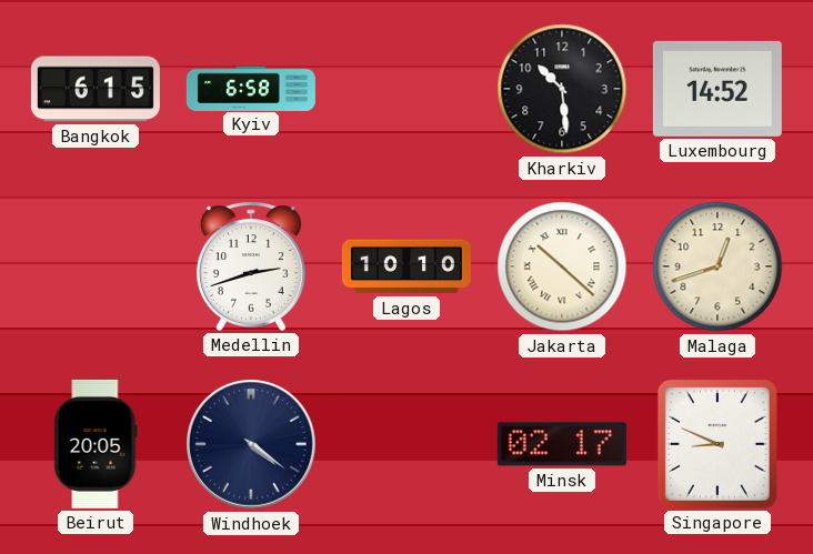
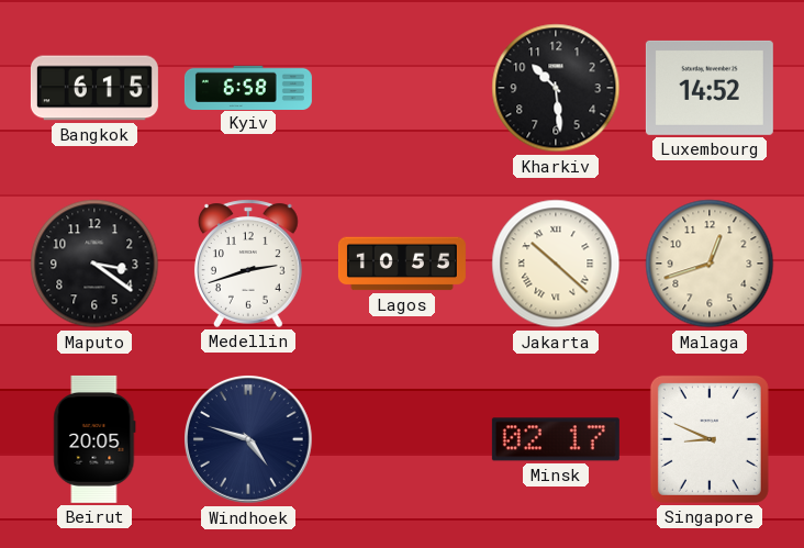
Maputo: none -> 3:21 (94, 264)
Lagos: 10:10 -> 10:55 (402, 264)
Windhoek: 4:21 -> 4:48 (249, 440)
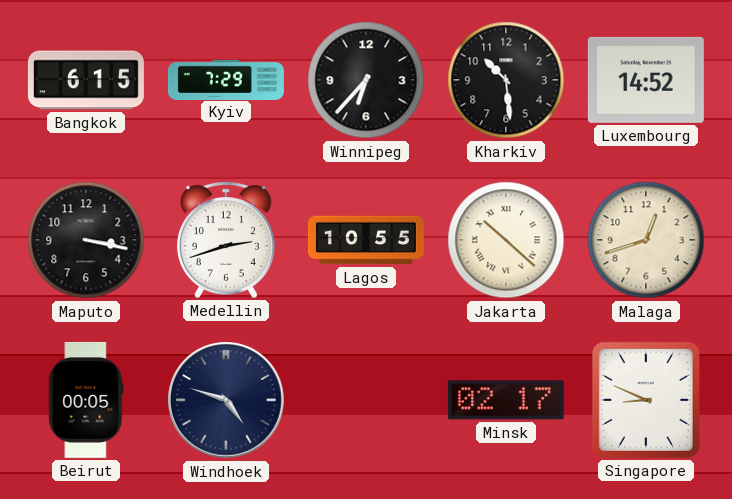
Kyiv: 6:58 -> 7:29 (226, 79)
Winnipeg: none -> 6:37 (366, 80)
Maputo: 3:21 -> 3:17 (86, 240)
Beirut: 20:05 -> 00:05 (86, 400)
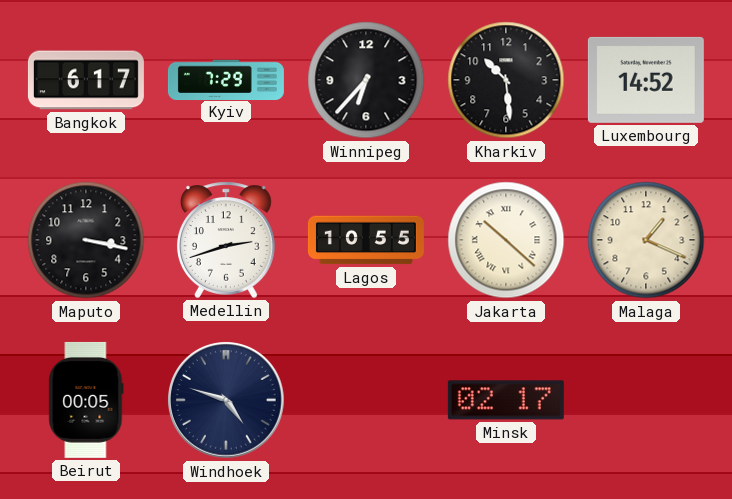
Bangkok: 6:15 -> 6:17 (86, 80)
Malaga: 12:42 -> 1:19 (646, 240)
Singapore: 8:49 -> none (646, 400)
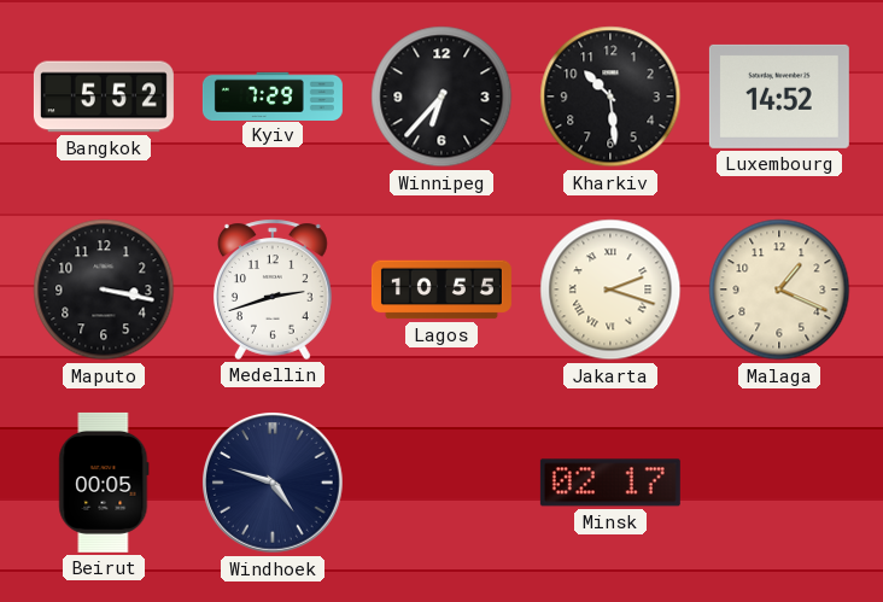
Bangkok: 6:17 -> 5:52 (104, 97)
Jakarta: 10:22 -> 2:18 (610, 290)
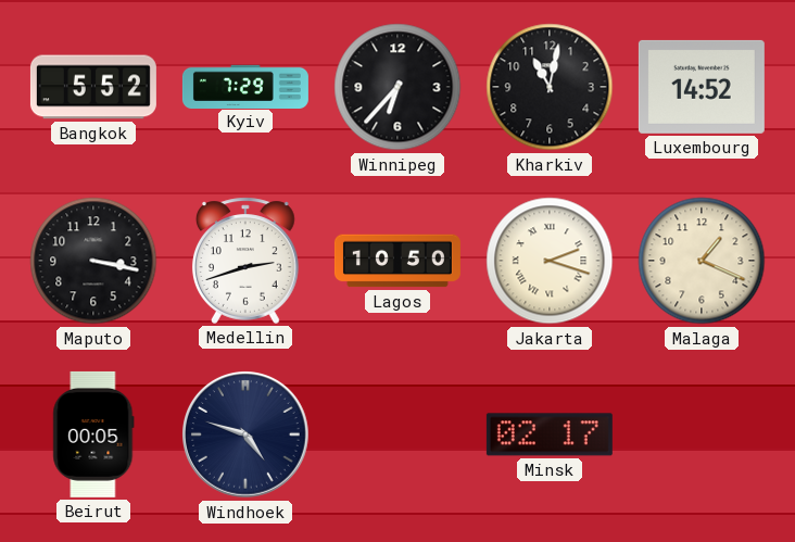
Kharkiv: 10:29 -> 11:02 (550, 87)
Lagos: 10:55 -> 10:50 (397, 261)
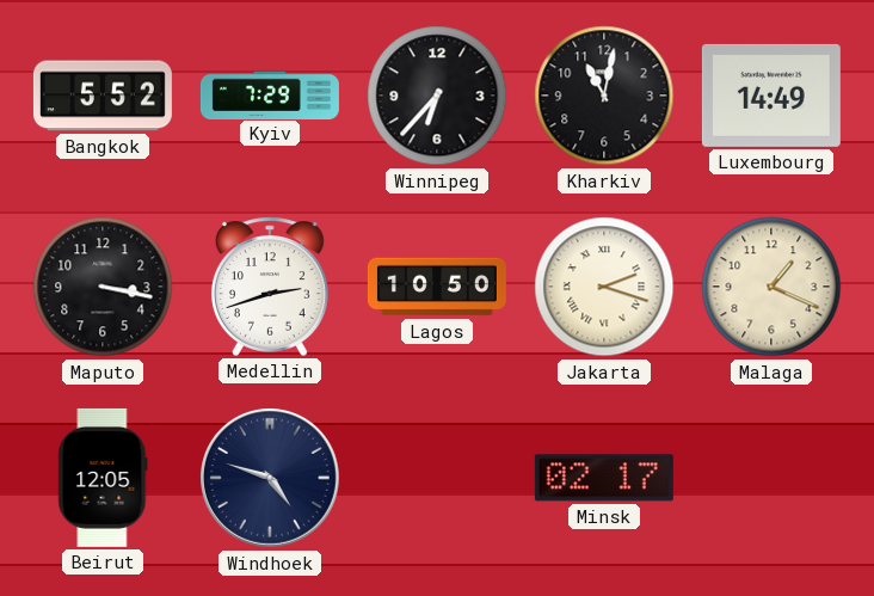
Luxembourg: 14:52 -> 14:49 (771, 96)
Beirut: 00:05 -> 12:05 (103, 478)
